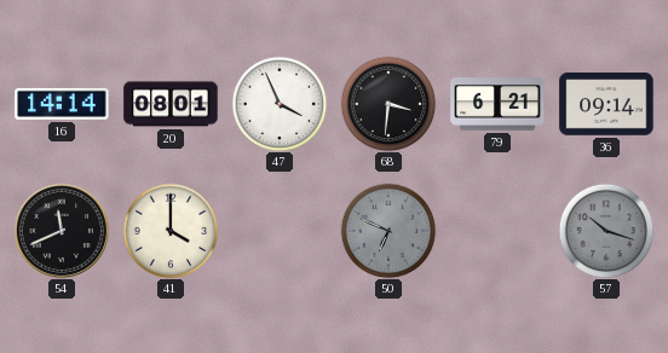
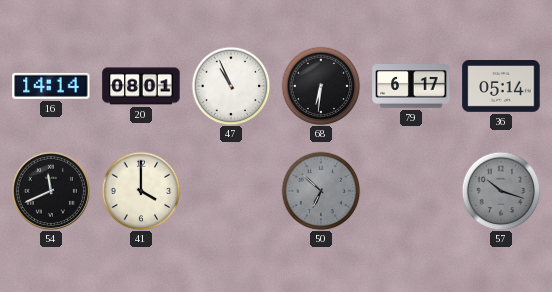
47: 3:56 -> 10:56 (231, 86)
68: 3:31 -> 6:31 (321, 86)
79: 6:21 -> 6:17 (411, 86)
36: 09:14 -> 05:14 (501, 87)
50: 6:49 -> 6:52 (321, 191)
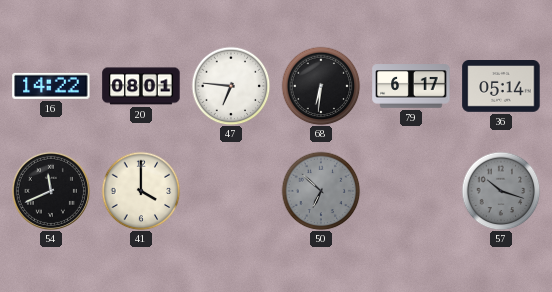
16: 14:14 -> 14:22 (51, 86)
47: 10:56 -> 6:46 (231, 86)
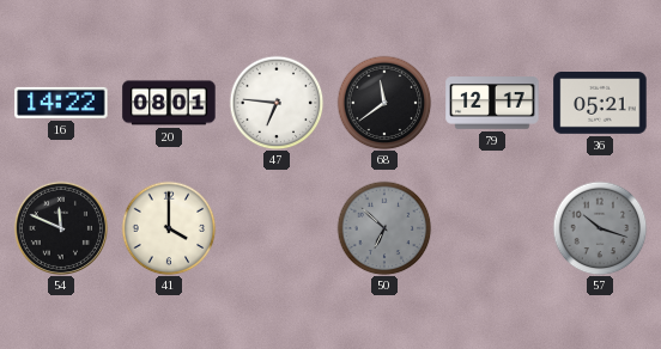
68: 6:31 -> 11:39 (384, 103)
79: 6:17 -> 12:17 (492, 103)
36: 05:14 -> 05:21 (600, 104)
54: 11:41 -> 11:49 (61, 228)
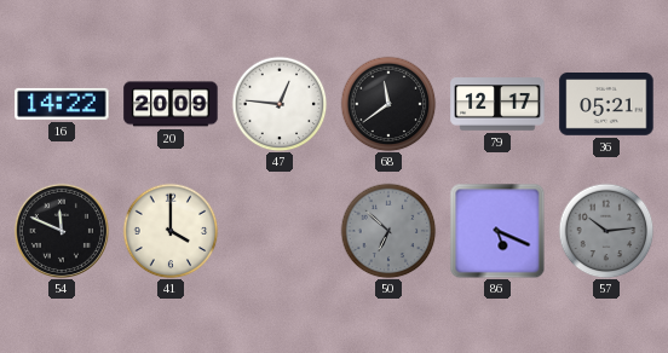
20: 08:01 -> 20:09 (171, 104)
47: 6:46 -> 12:46 (280, 104)
86: none -> 5:19 (497, 231)
57: 10:18 -> 10:14 (606, 231)
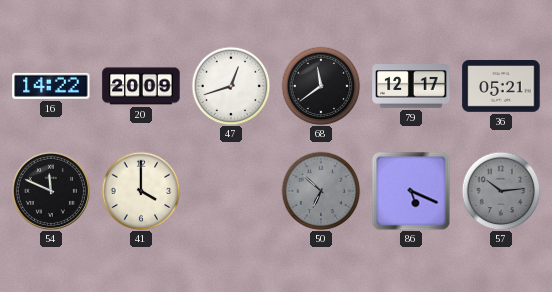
47: 12:46 -> 12:42 (231, 86)
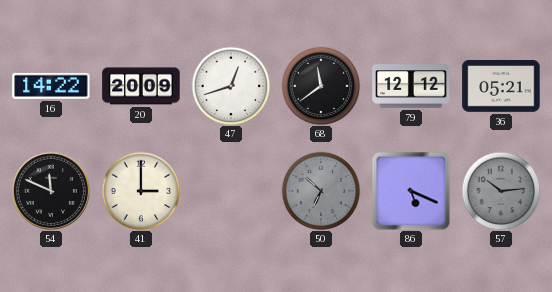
79: 12:17 -> 12:12 (411, 86)
41: 4:00 -> 3:00 (141, 191)
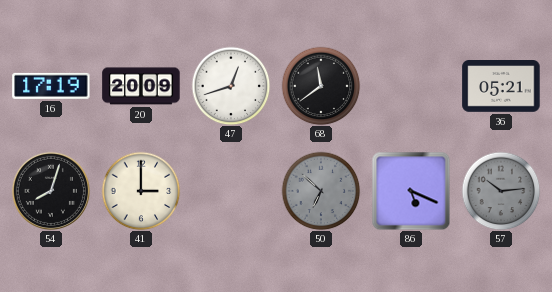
16: 14:22 -> 17:19 (51, 86)
79: 12:12 -> none (411, 86)
54: 11:49 -> 8:03 (51, 191)
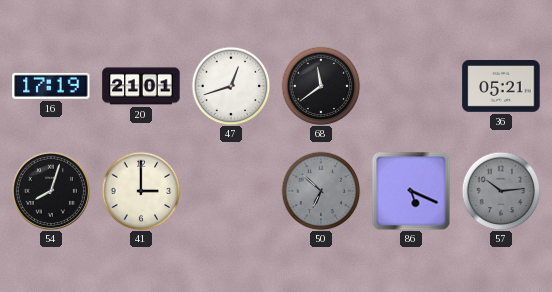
20: 20:09 -> 21:01 (141, 86)
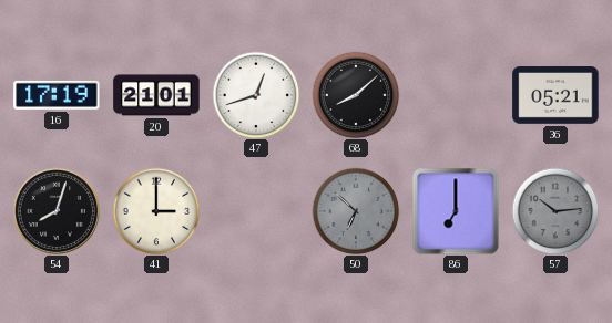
68: 11:39 -> 8:08 (356, 95)
86: 5:19 -> 7:00 (456, 211)
